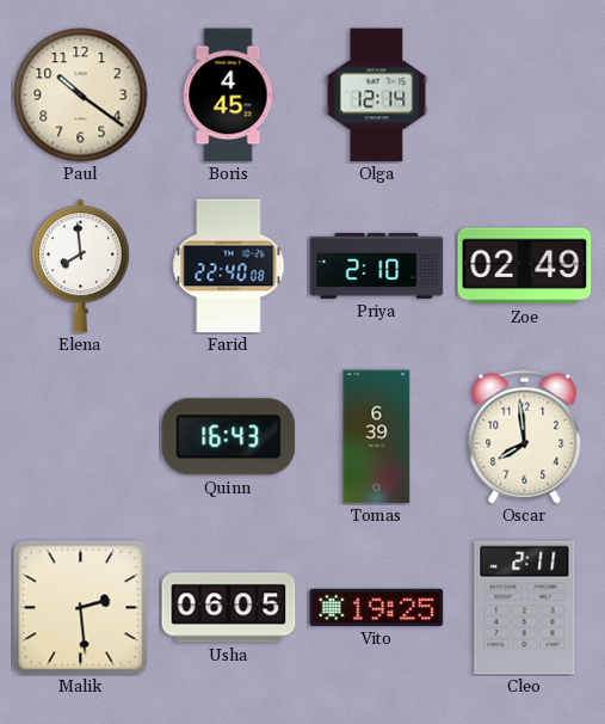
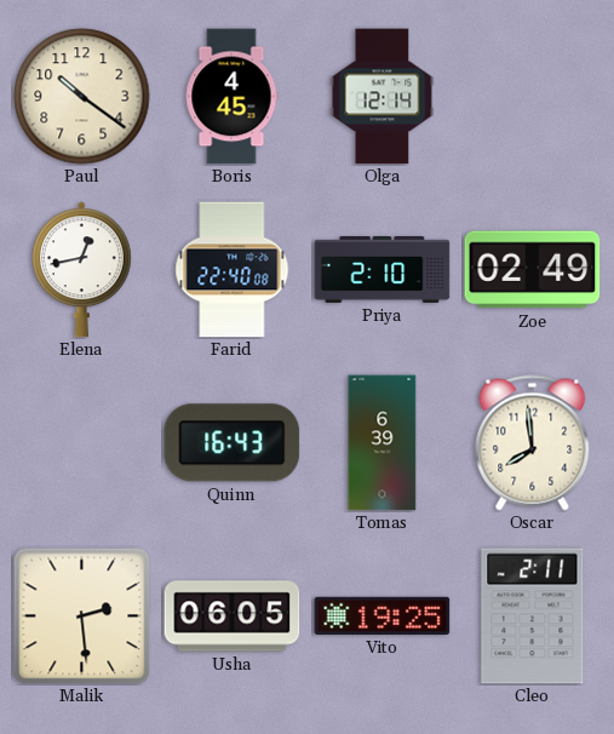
Elena: 7:59 -> 12:43 (81, 270)
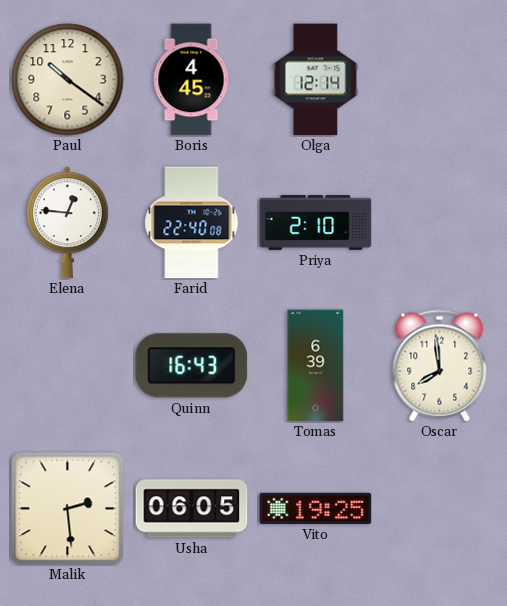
Elena: 12:43 -> 12:46 (67, 223)
Zoe: 02:49 -> none (533, 270)
Cleo: 2:11 -> none (533, 617)
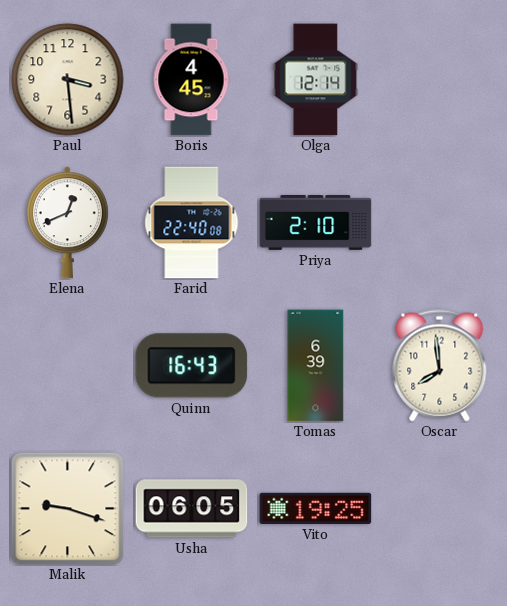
Paul: 10:21 -> 3:29 (68, 80)
Elena: 12:46 -> 12:41 (67, 223)
Malik: 2:29 -> 9:18 (68, 509)
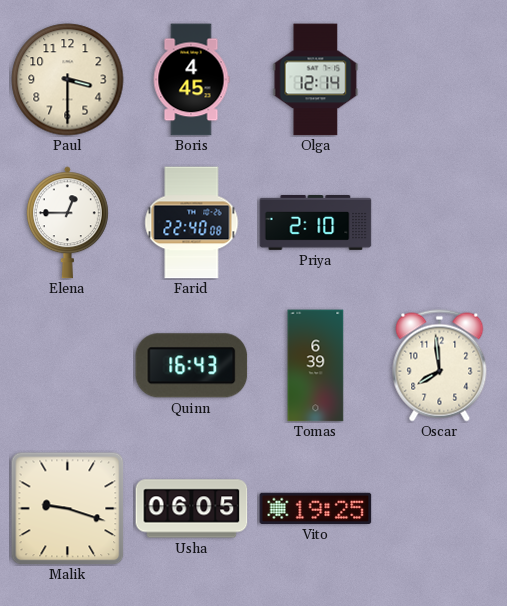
Paul: 3:29 -> 3:30 (68, 80)
Elena: 12:41 -> 12:45 (67, 223)
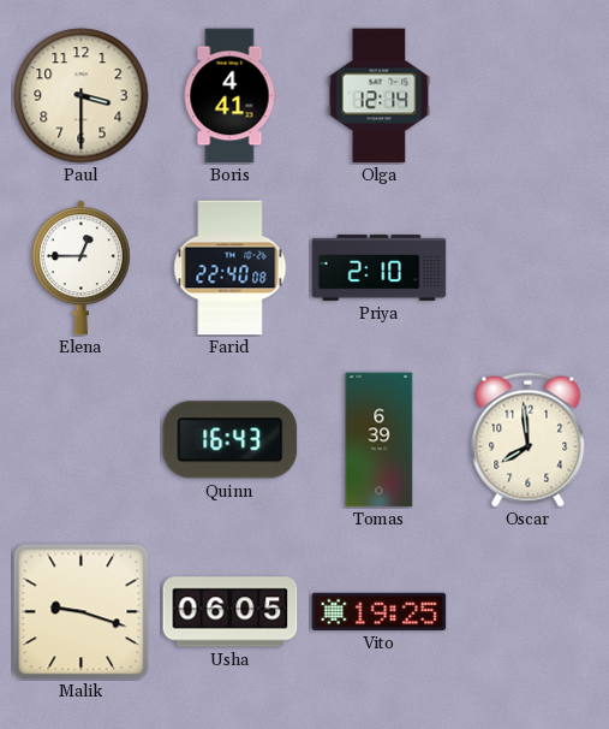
Boris: 4:45 -> 4:41 (229, 96)
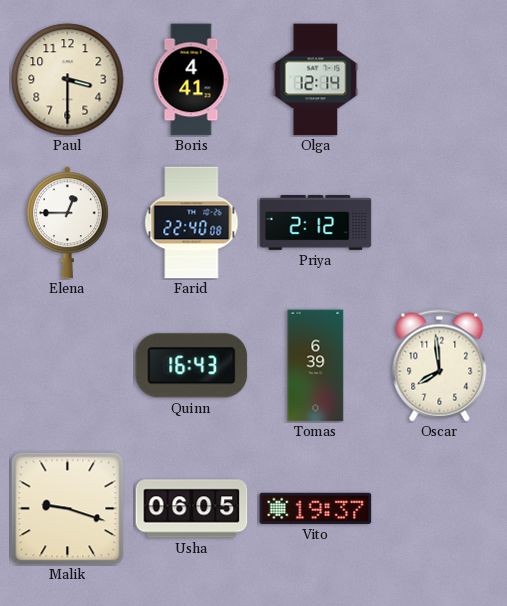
Priya: 2:10 -> 2:12 (316, 223)
Vito: 19:25 -> 19:37 (316, 508)
